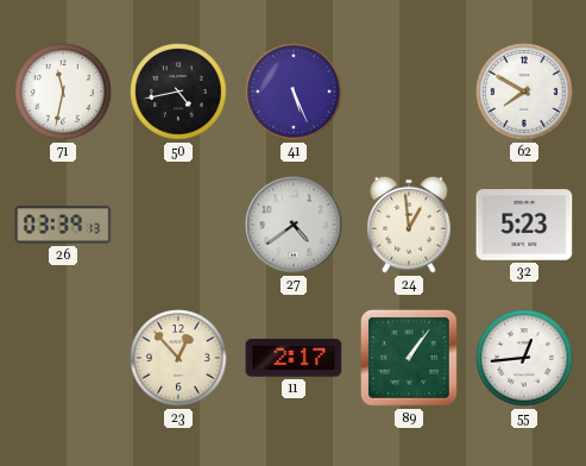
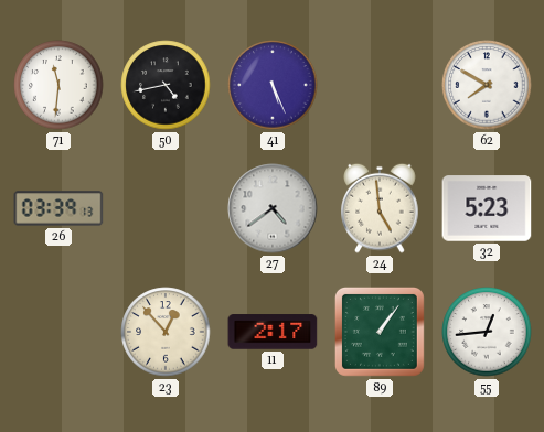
71: 11:32 -> 11:31 (58, 85)
24: 12:59 -> 4:59 (380, 208)
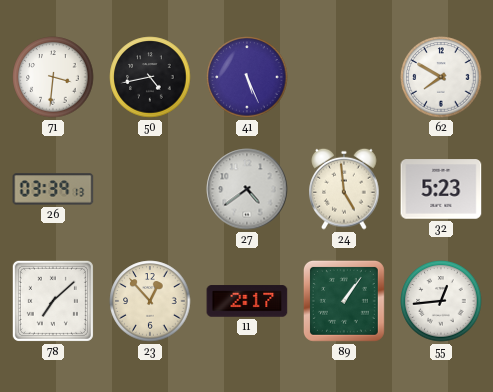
71: 11:31 -> 3:31 (53, 77)
78: none -> 7:08 (53, 301)
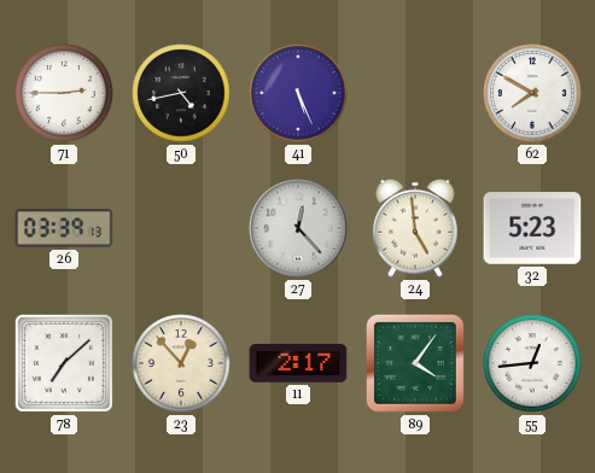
71: 3:31 -> 2:45 (64, 93)
27: 4:39 -> 12:23 (298, 228)
89: 1:06 -> 4:06 (415, 363)
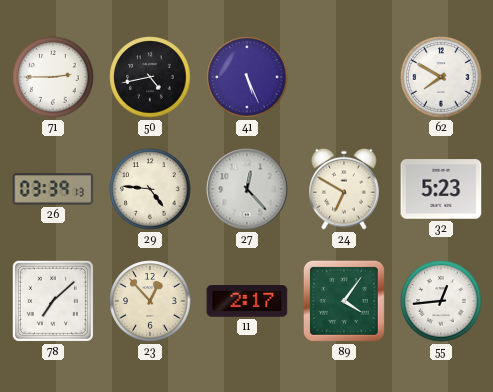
29: none -> 4:46 (150, 189)
24: 4:59 -> 6:50 (344, 189)
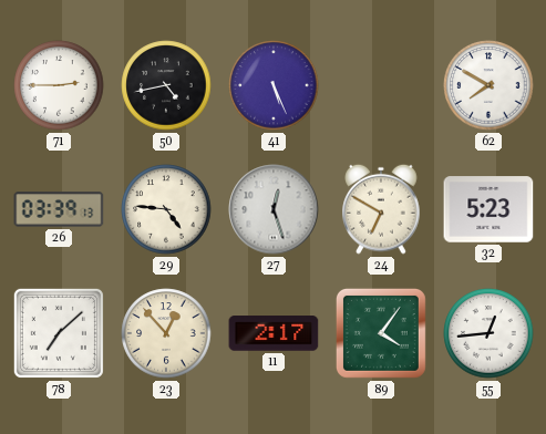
27: 12:23 -> 12:27 (274, 209)
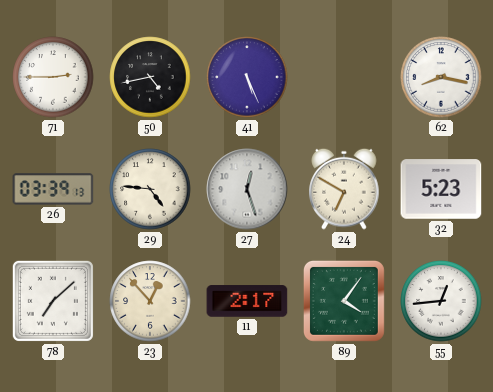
62: 7:50 -> 8:17 (441, 77)
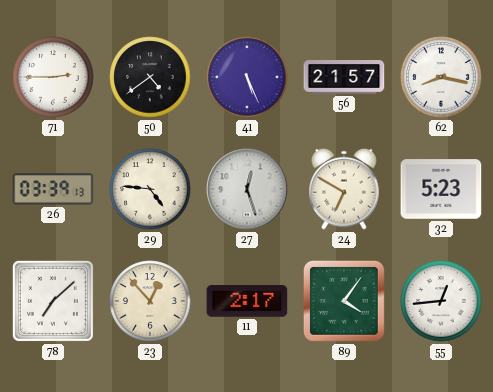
50: 4:43 -> 4:39 (150, 77)
56: none -> 21:57 (344, 77)
